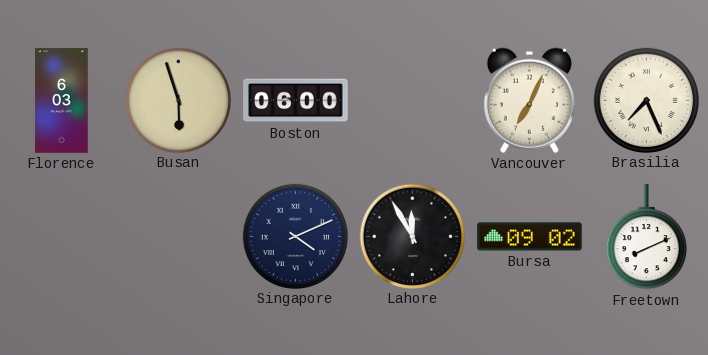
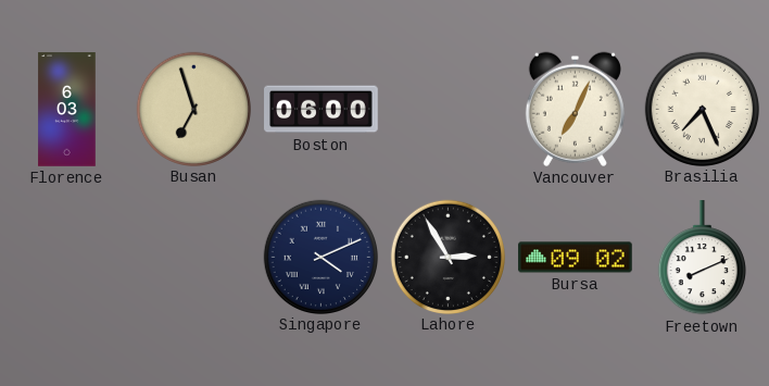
Busan: 5:57 -> 6:57 (193, 109)
Lahore: 11:55 -> 2:55 (447, 257)
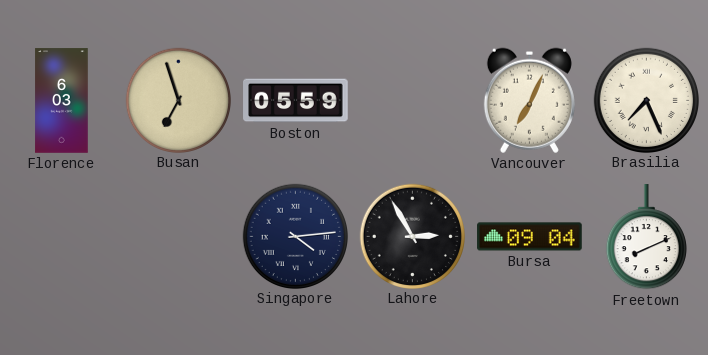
Boston: 06:00 -> 05:59 (296, 101)
Singapore: 4:11 -> 4:14 (295, 236)
Bursa: 09:02 -> 09:04 (530, 237)
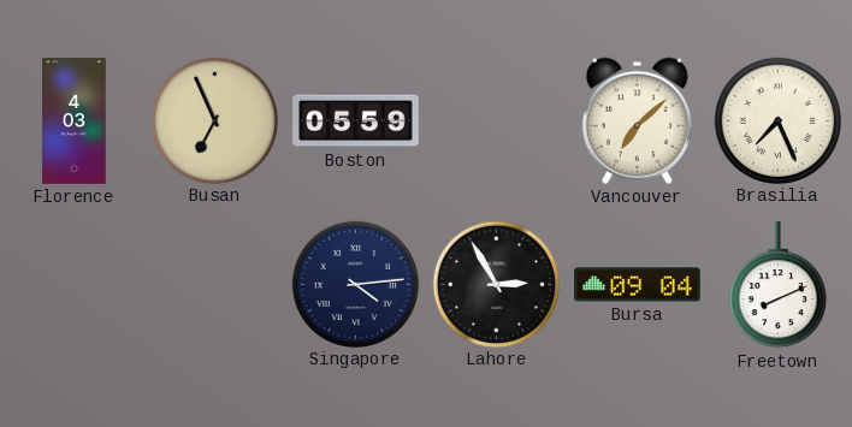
Florence: 6:03 -> 4:03 (75, 121)
Busan: 6:57 -> 6:56 (214, 120)
Vancouver: 7:04 -> 7:08 (637, 120)
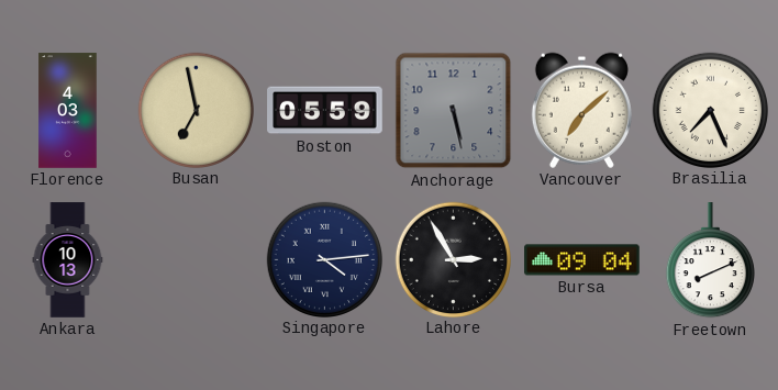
Busan: 6:56 -> 6:58 (196, 110)
Anchorage: none -> 5:28 (454, 111)
Ankara: none -> 10:13 (68, 260)
